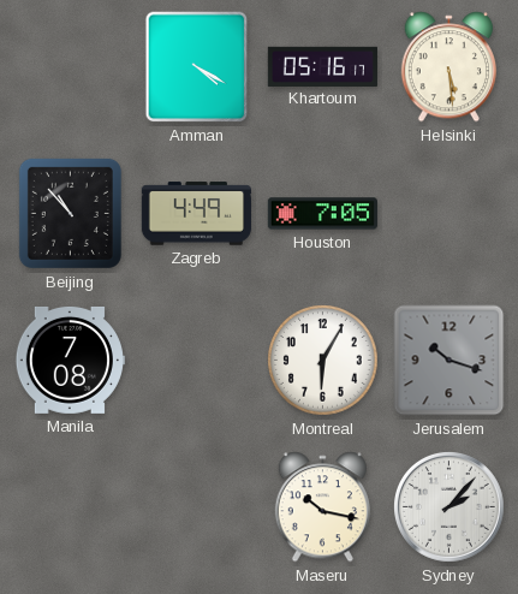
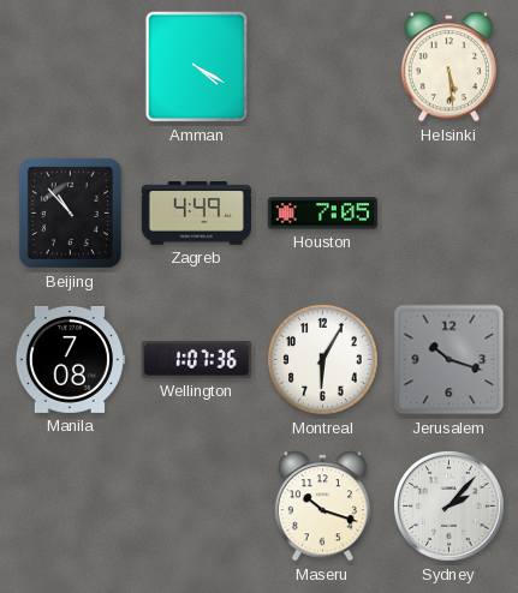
Khartoum: 05:16 -> none (322, 66)
Wellington: none -> 1:07 (196, 360)
Maseru: 10:17 -> 10:18 (322, 507)
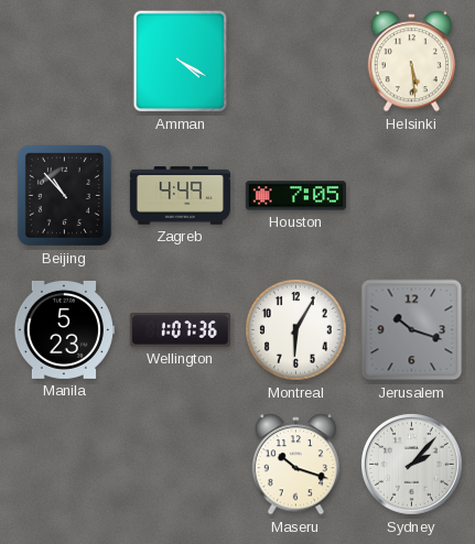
Manila: 7:08 -> 5:23 (64, 329)
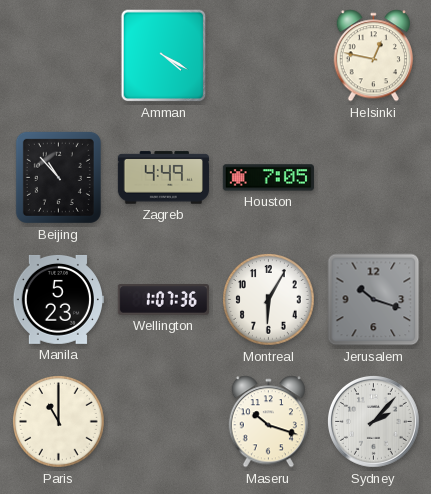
Helsinki: 5:29 -> 12:47 (373, 56)
Paris: none -> 11:00 (59, 422)
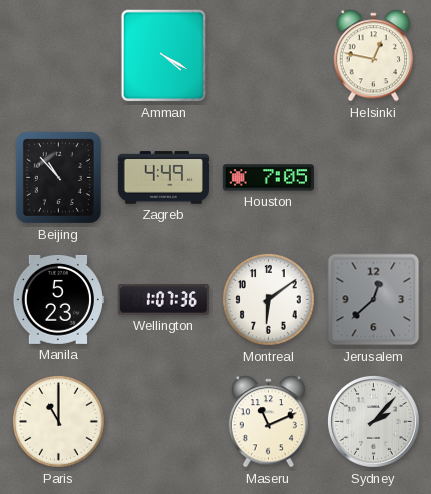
Montreal: 6:05 -> 6:09 (269, 300)
Jerusalem: 10:18 -> 12:38 (374, 300)
Maseru: 10:18 -> 11:11 (268, 422)
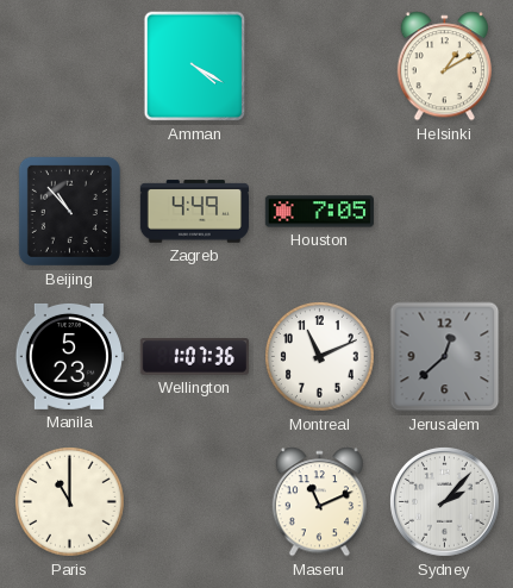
Helsinki: 12:47 -> 1:10 (444, 67)
Montreal: 6:09 -> 11:11 (320, 357)
